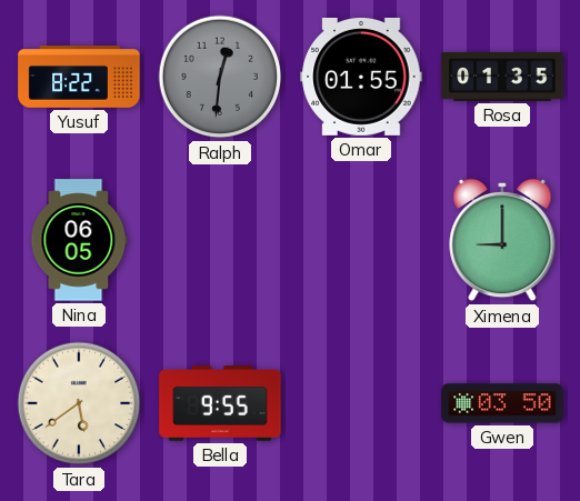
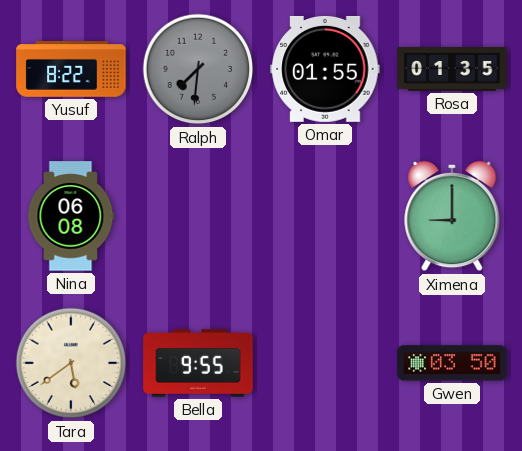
Ralph: 12:31 -> 7:31 (198, 69)
Nina: 06:05 -> 06:08 (71, 216)
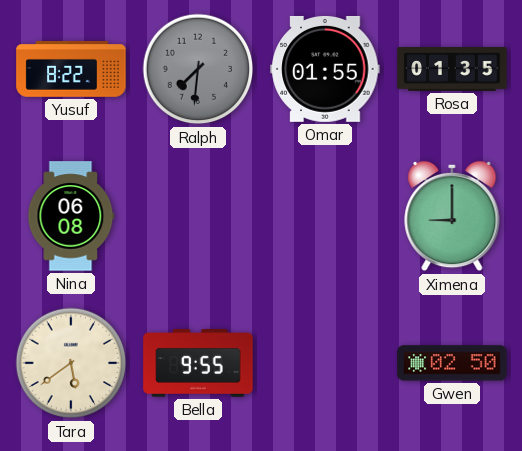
Gwen: 03:50 -> 02:50 (452, 363)
